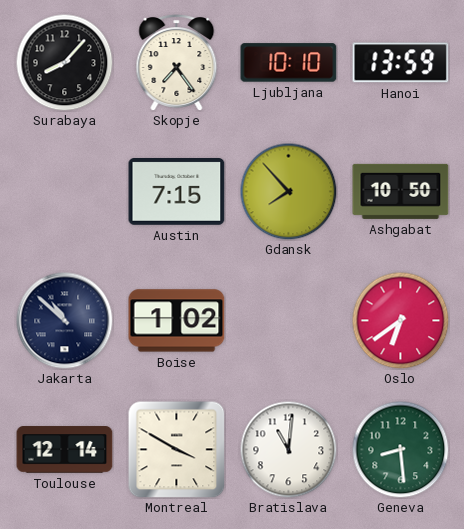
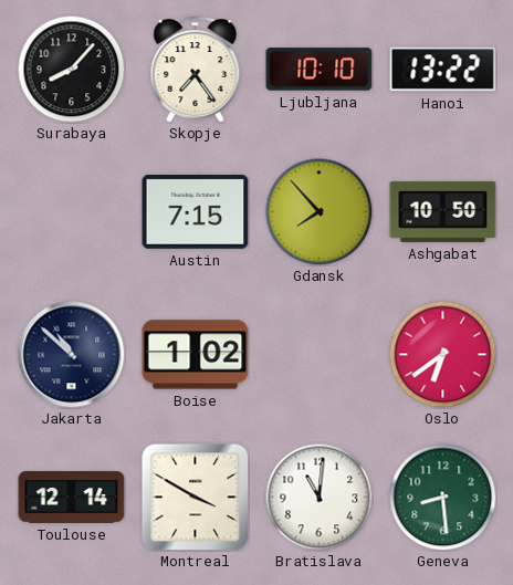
Hanoi: 13:59 -> 13:22 (443, 70)
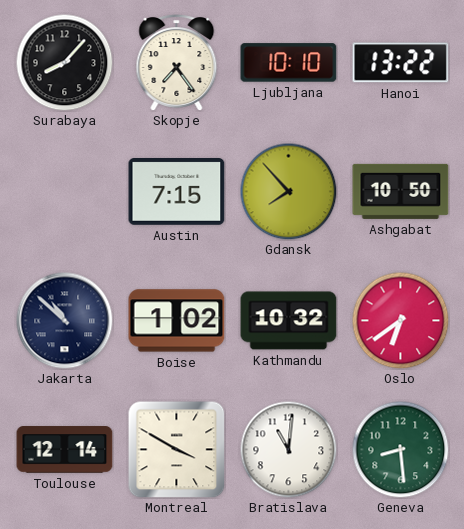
Kathmandu: none -> 10:32 (289, 321)
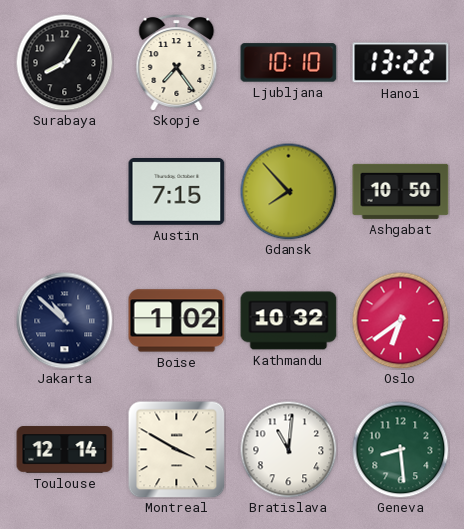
Surabaya: 8:07 -> 8:05 (64, 62)
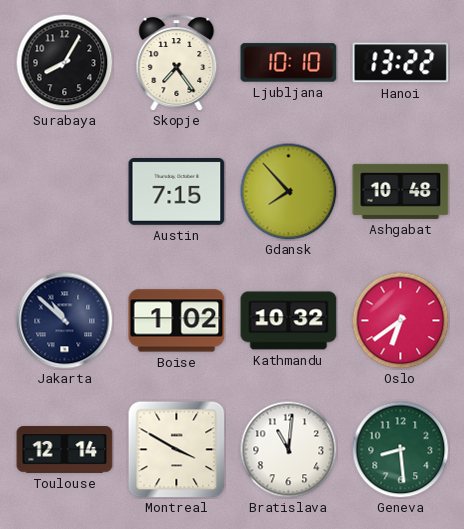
Ashgabat: 10:50 -> 10:48 (401, 191)
